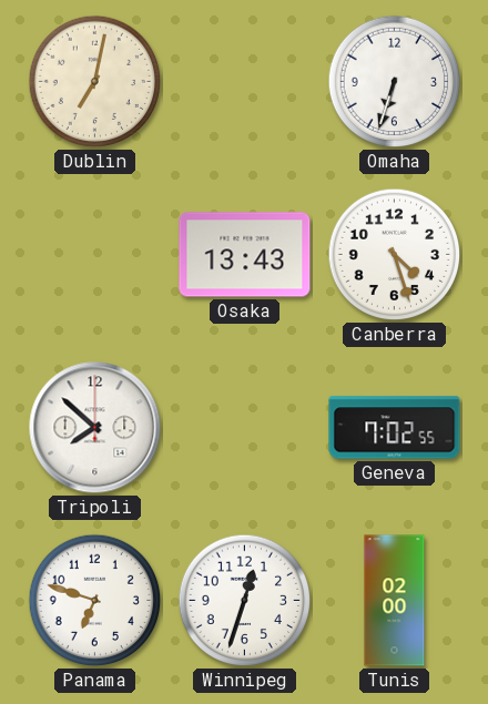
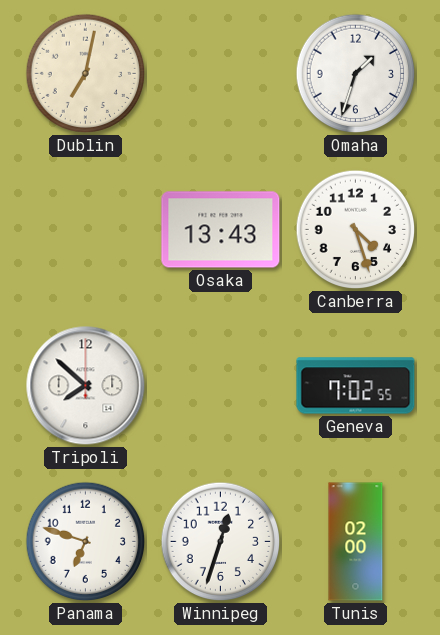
Omaha: 6:33 -> 1:33 (356, 74)
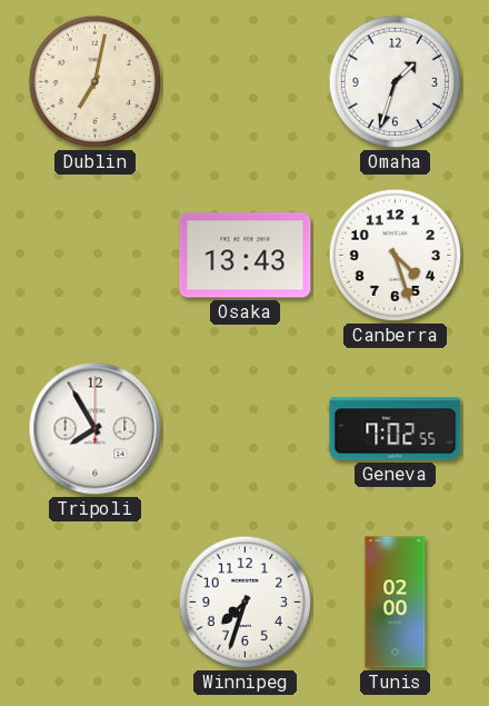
Tripoli: 7:52 -> 7:55 (96, 429)
Panama: 6:48 -> none (86, 542)
Winnipeg: 12:33 -> 7:33 (246, 603)
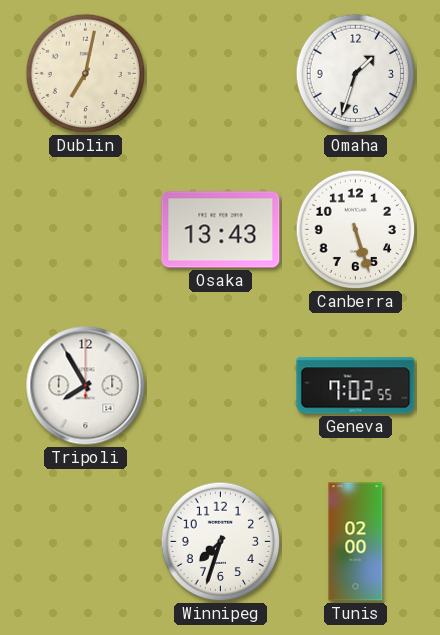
Canberra: 4:27 -> 5:27 (356, 230)
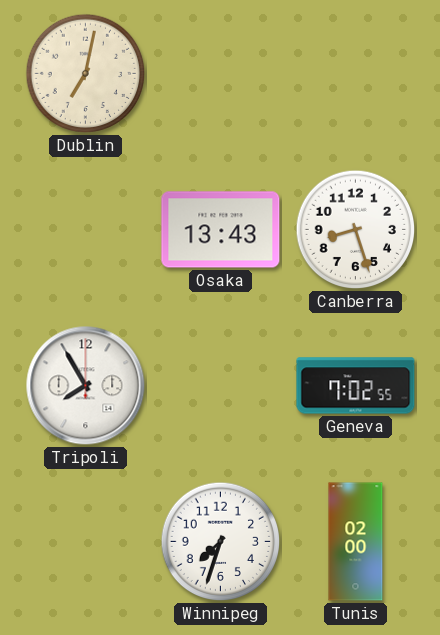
Omaha: 1:33 -> none (356, 74)
Canberra: 5:27 -> 8:27 (356, 230)
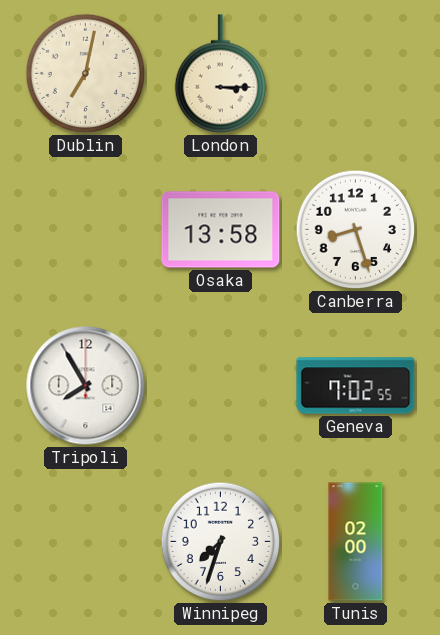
London: none -> 3:15 (220, 74)
Osaka: 13:43 -> 13:58 (221, 230)
